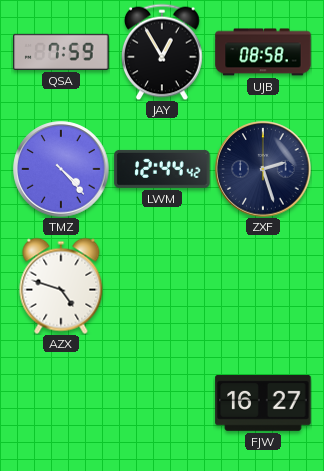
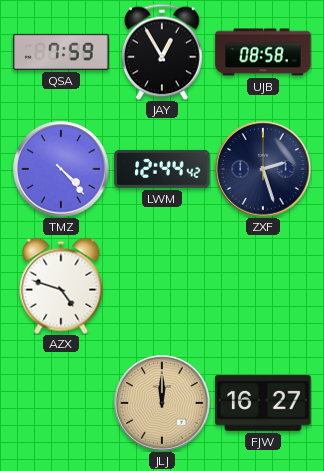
JLJ: none -> 12:00 (162, 403)
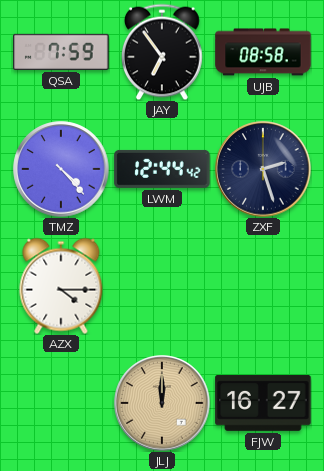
JAY: 12:55 -> 6:54 (162, 52)
AZX: 4:48 -> 4:15 (61, 286)
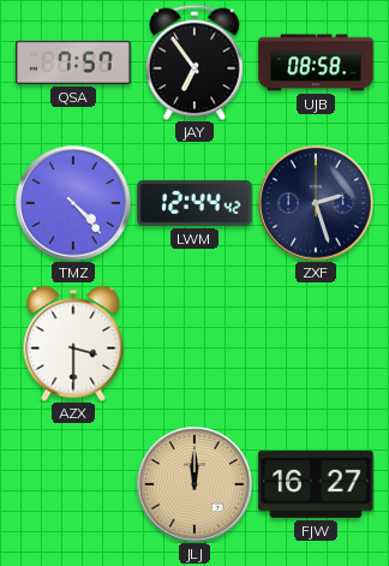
QSA: 7:59 -> 7:57 (73, 62)
AZX: 4:15 -> 3:30 (73, 344)
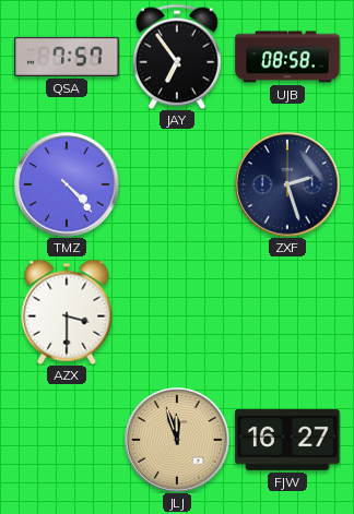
LWM: 12:44 -> none (194, 203)
JLJ: 12:00 -> 11:57 (177, 440)
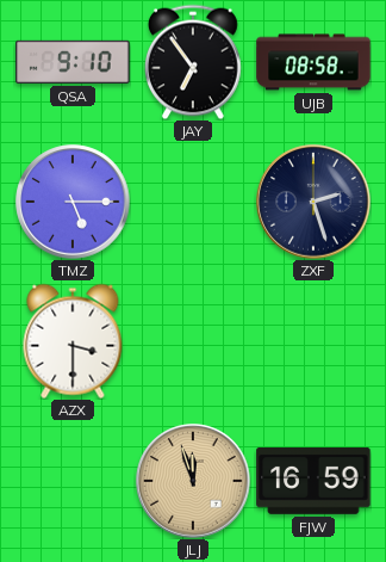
QSA: 7:57 -> 9:10 (73, 62)
TMZ: 4:23 -> 5:15 (73, 202)
FJW: 16:27 -> 16:59 (313, 481)
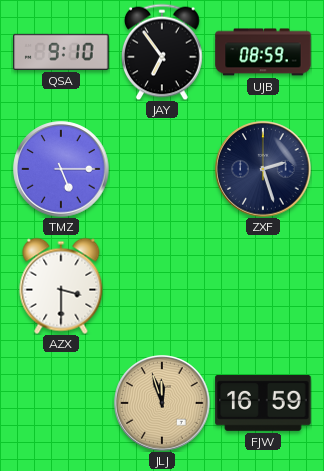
UJB: 08:58 -> 08:59 (263, 52)
